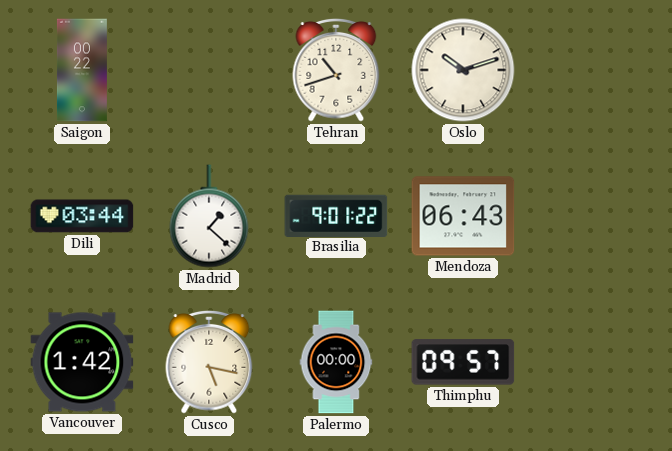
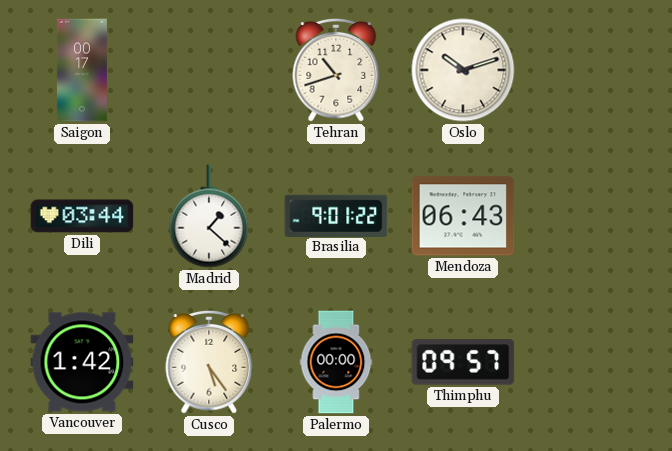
Saigon: 00:22 -> 00:17 (82, 70)
Cusco: 5:17 -> 5:24 (209, 363)
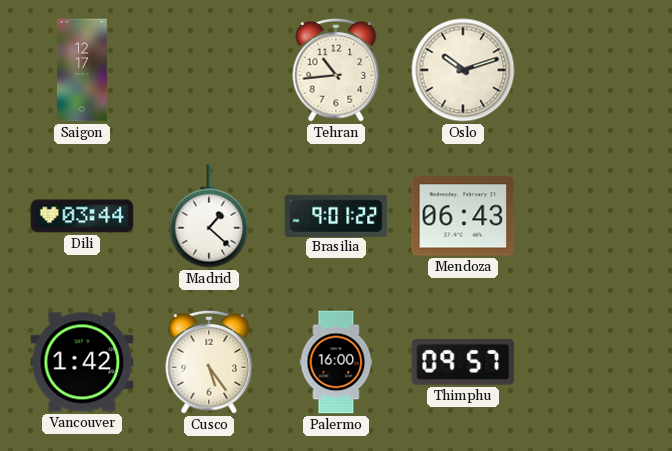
Saigon: 00:17 -> 12:17 (82, 70)
Tehran: 10:42 -> 10:44 (336, 71)
Palermo: 00:00 -> 16:00 (336, 362)
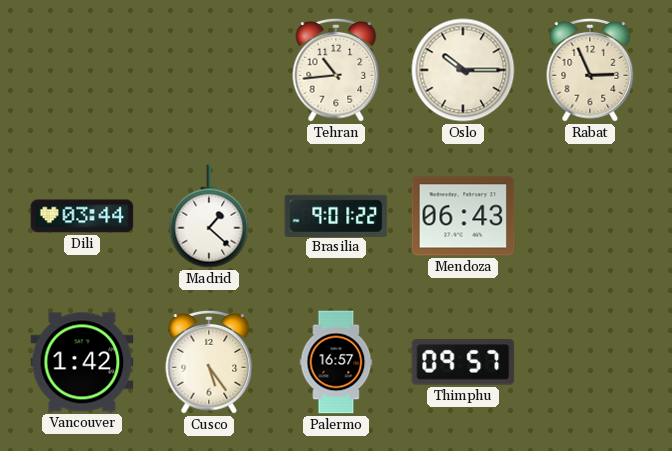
Saigon: 12:17 -> none (82, 70)
Oslo: 10:12 -> 10:15 (463, 70)
Rabat: none -> 2:56 (590, 71)
Palermo: 16:00 -> 16:57 (336, 362)
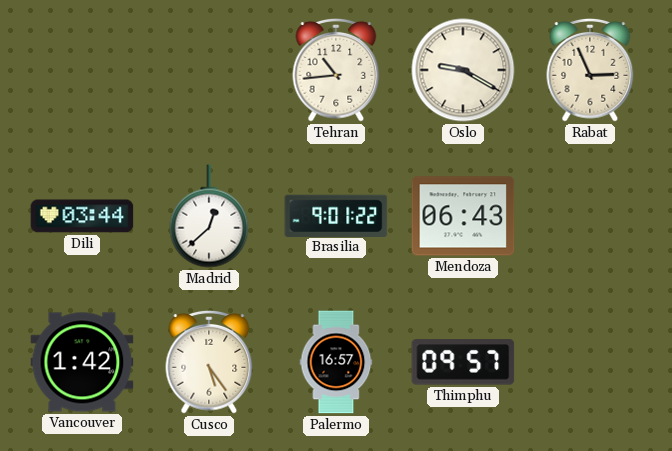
Oslo: 10:15 -> 9:20 (463, 70)
Madrid: 1:22 -> 12:38 (209, 216)
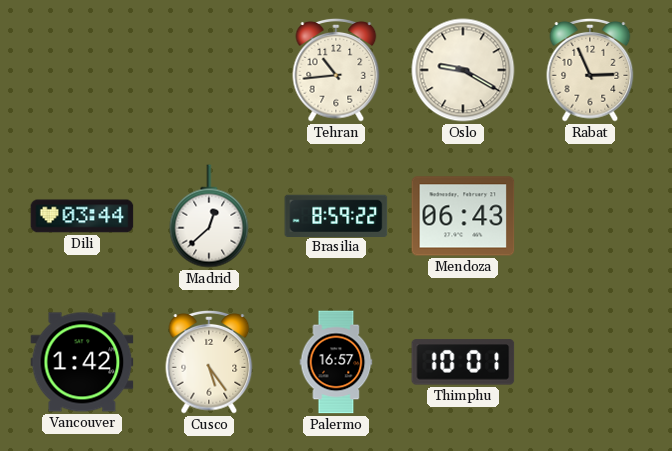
Brasilia: 9:01 -> 8:59 (336, 215)
Thimphu: 09:57 -> 10:01 (463, 362)
